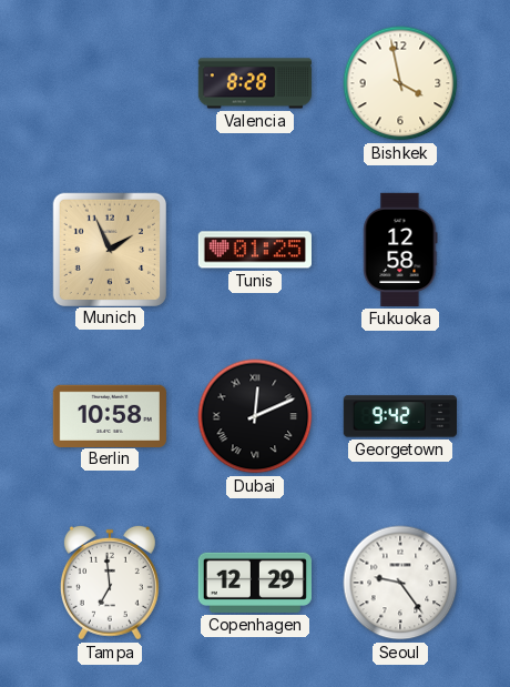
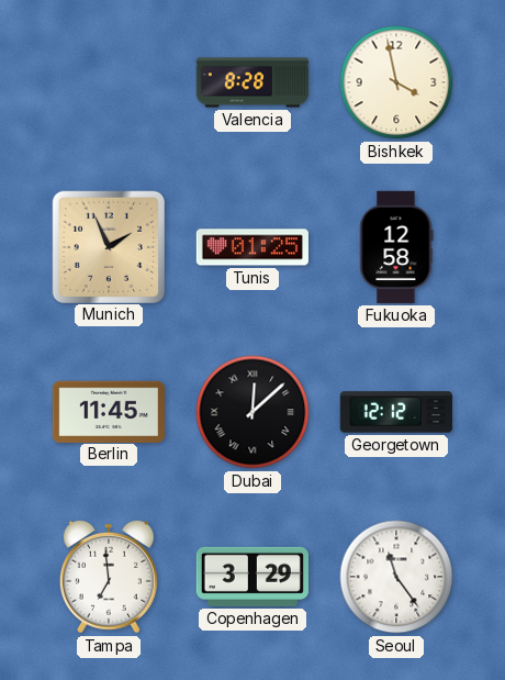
Berlin: 10:58 -> 11:45 (109, 411)
Dubai: 12:11 -> 12:08 (252, 412)
Georgetown: 9:42 -> 12:12 (396, 412)
Copenhagen: 12:29 -> 3:29 (252, 577)
Seoul: 9:24 -> 11:24 (396, 577)
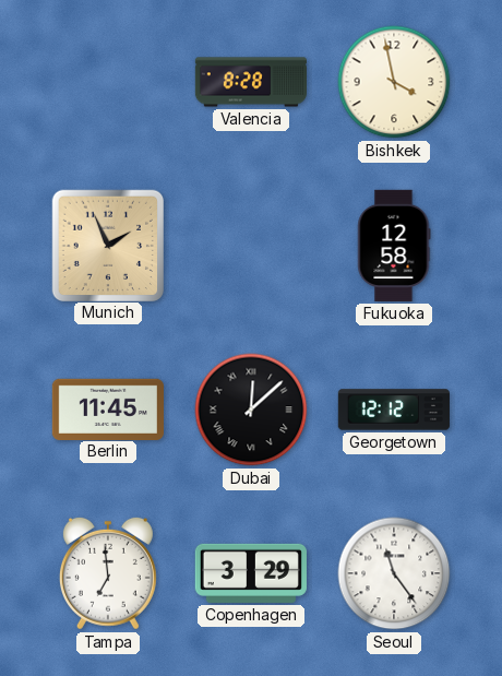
Tunis: 01:25 -> none (252, 247)
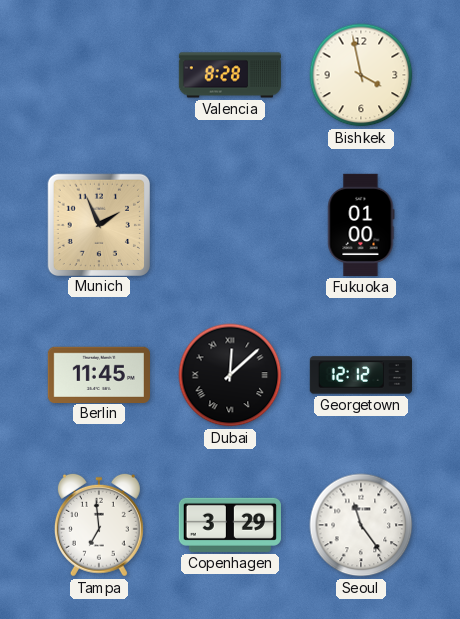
Fukuoka: 12:58 -> 01:00 (361, 225)
